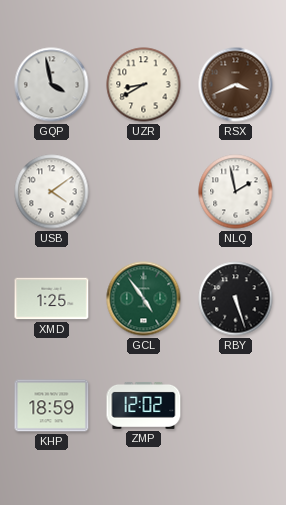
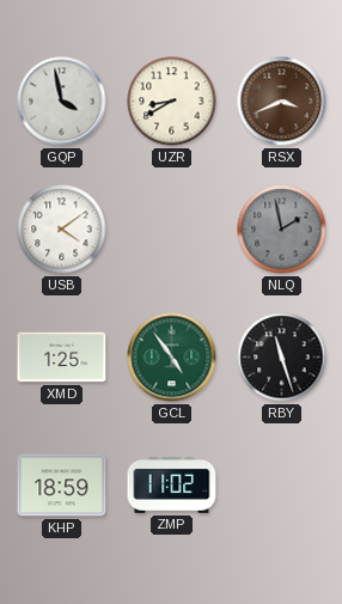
NLQ dial: white -> grey (282, 230)
RBY: 5:27 -> 11:27 (282, 358)
ZMP: 12:02 -> 11:02 (172, 484)
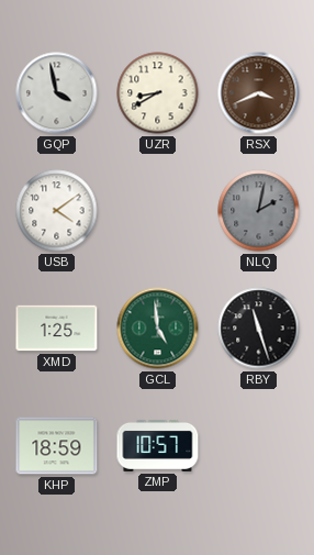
NLQ: 1:58 -> 2:02 (259, 211)
GCL: 4:54 -> 4:59 (158, 329)
ZMP: 11:02 -> 10:57 (158, 445)
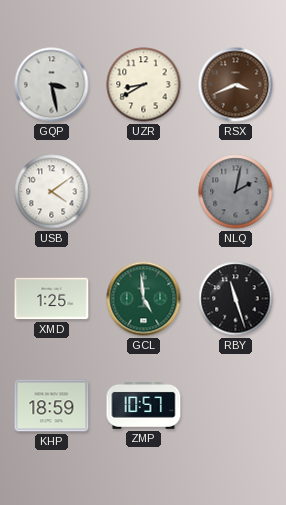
GQP: 3:58 -> 3:28 (52, 85)
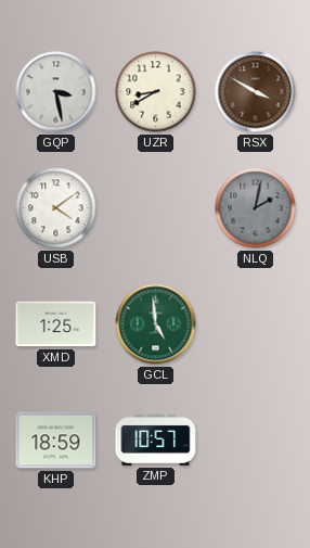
RSX: 3:41 -> 3:50 (256, 92)
RBY: 11:27 -> none (236, 299)
